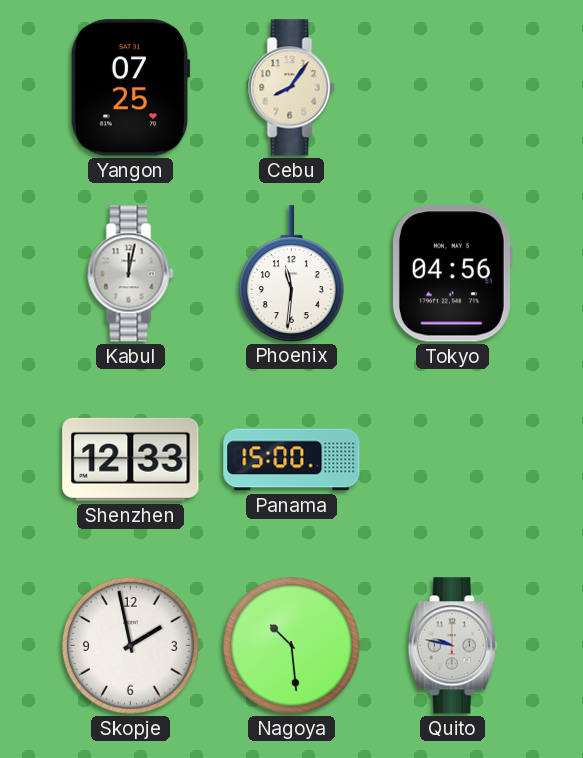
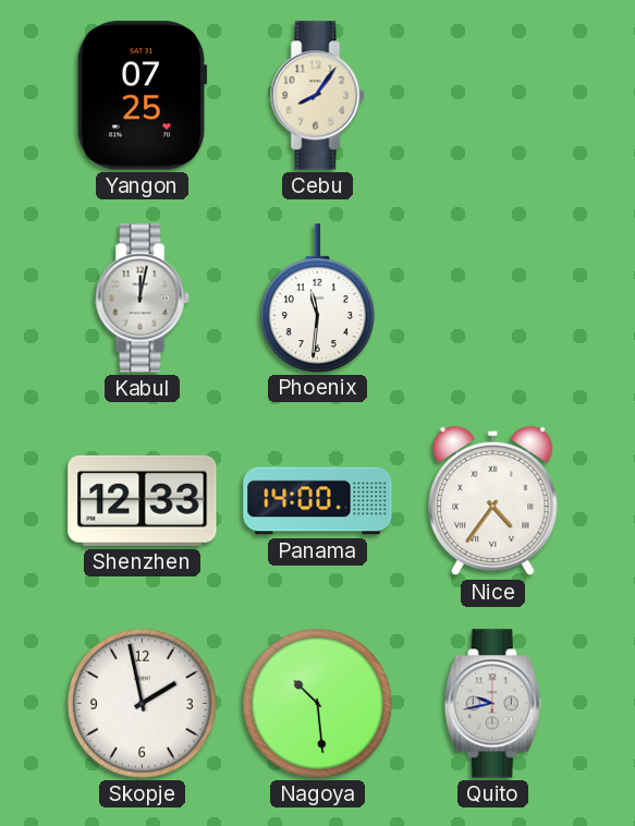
Tokyo: 04:56 -> none (452, 274)
Panama: 15:00 -> 14:00 (318, 501)
Nice: none -> 4:36 (493, 501)
Quito: 9:47 -> 9:43 (492, 704)
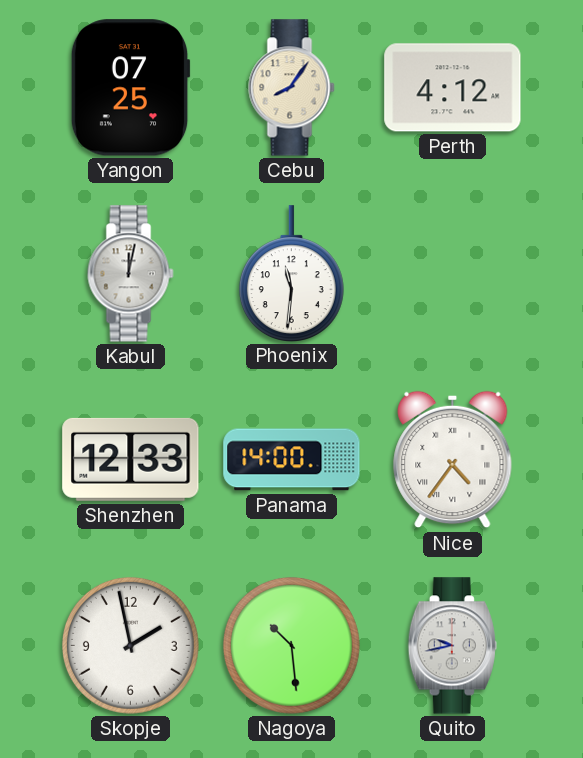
Perth: none -> 4:12 (453, 88)
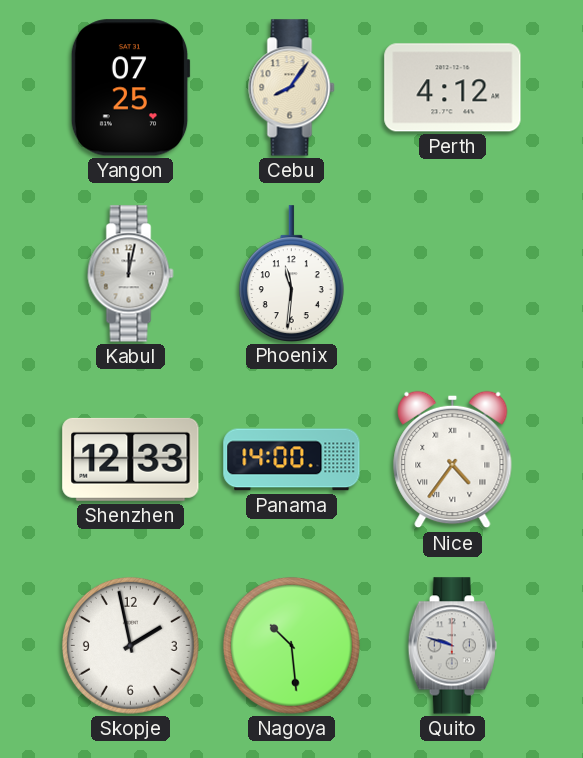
Quito: 9:43 -> 9:48 (452, 646)
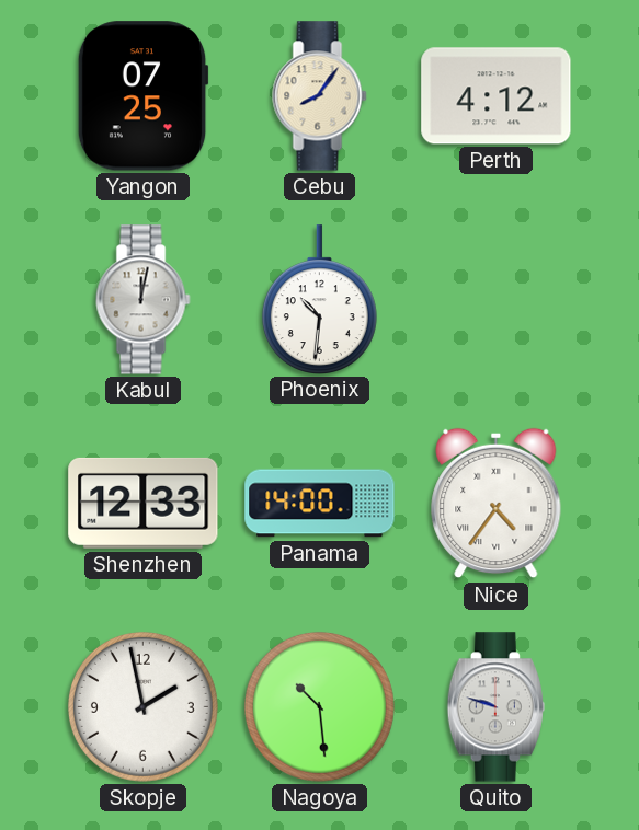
Phoenix: 11:31 -> 10:31 (319, 299)
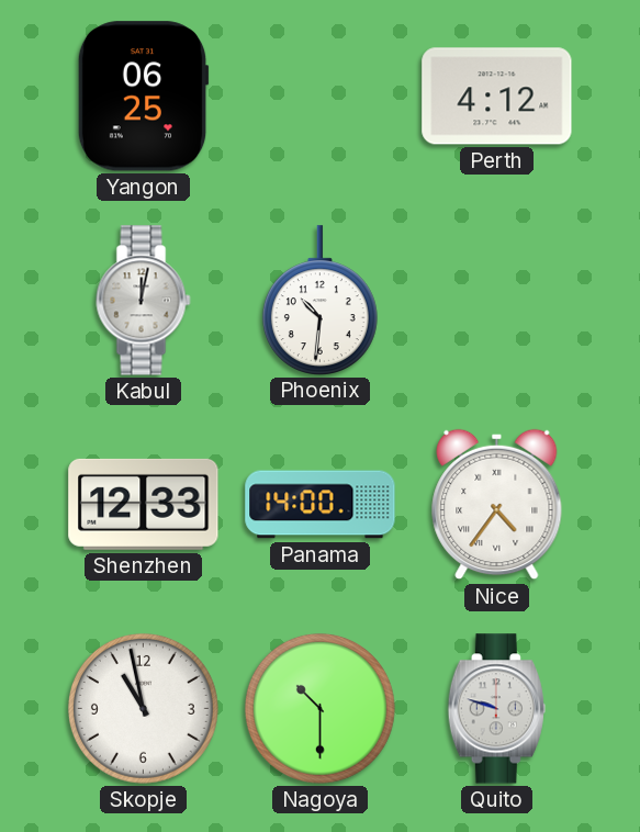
Yangon: 07:25 -> 06:25 (143, 97)
Cebu: 8:06 -> none (320, 96)
Skopje: 1:58 -> 10:58 (143, 708)
Nagoya: 10:29 -> 10:30 (319, 708)
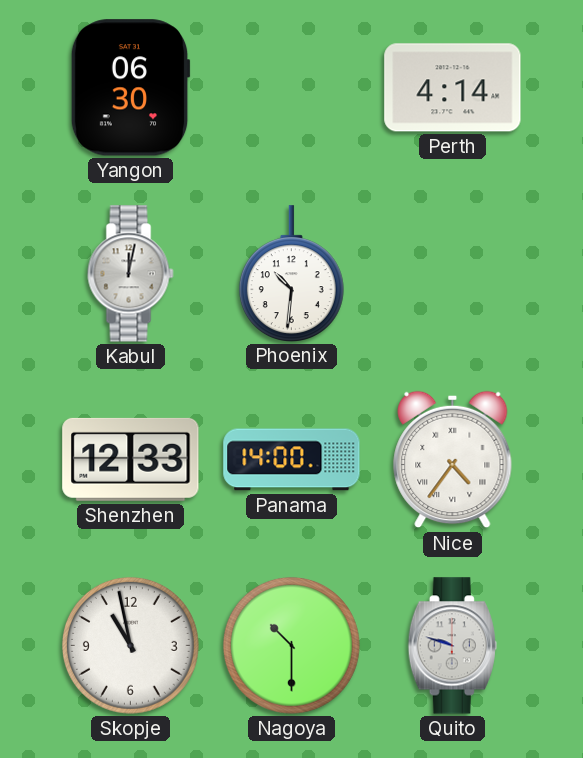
Yangon: 06:25 -> 06:30 (130, 88)
Perth: 4:12 -> 4:14 (453, 88)
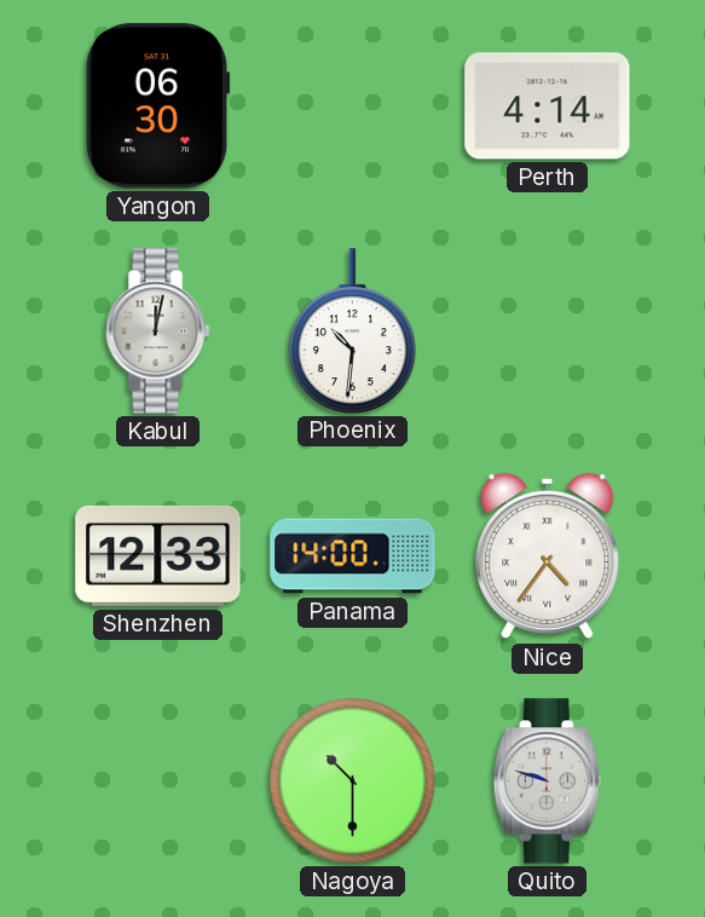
Skopje: 10:58 -> none (130, 645)
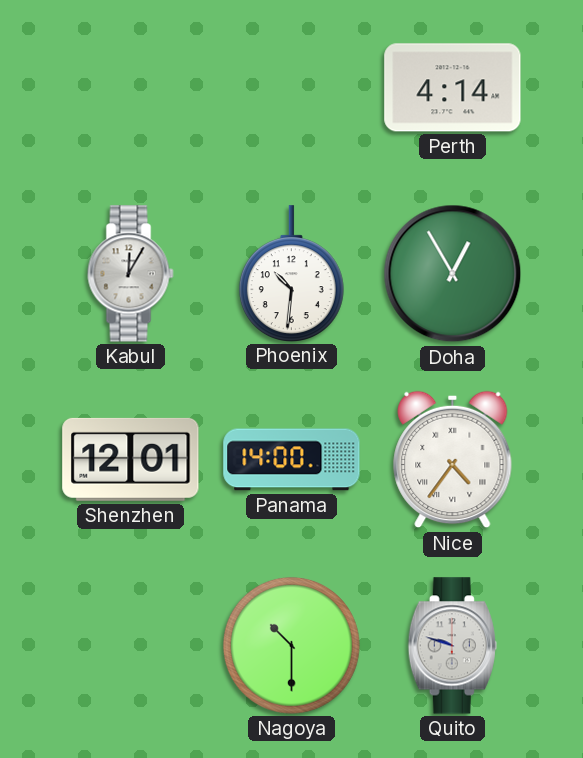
Yangon: 06:30 -> none (157, 106)
Kabul: 12:02 -> 12:05 (131, 274)
Doha: none -> 12:55 (453, 274)
Shenzhen: 12:33 -> 12:01 (131, 459)
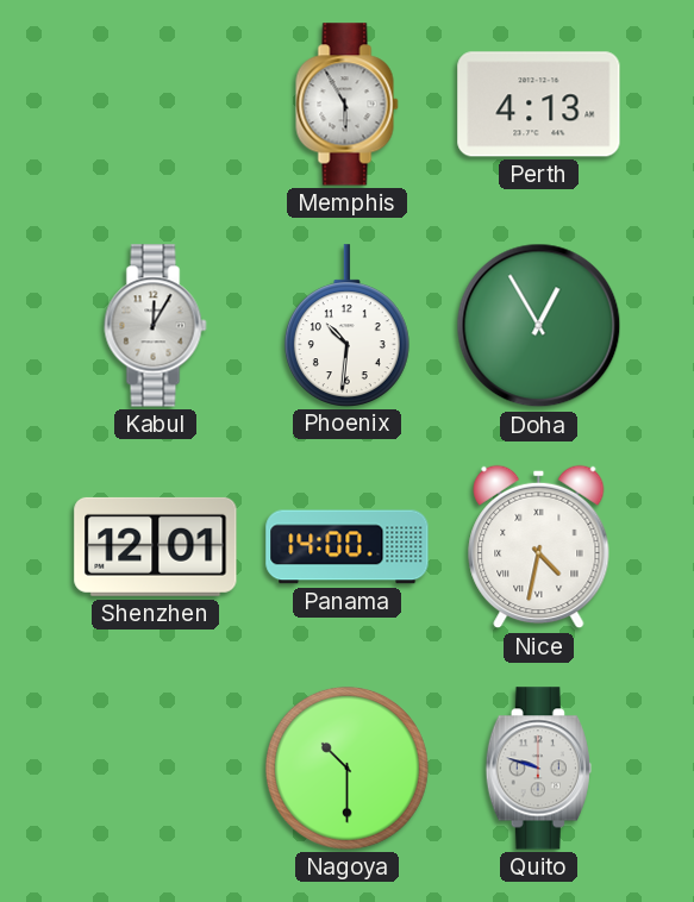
Memphis: none -> 5:55 (348, 105)
Perth: 4:14 -> 4:13 (539, 105)
Nice: 4:36 -> 4:32 (539, 547)
